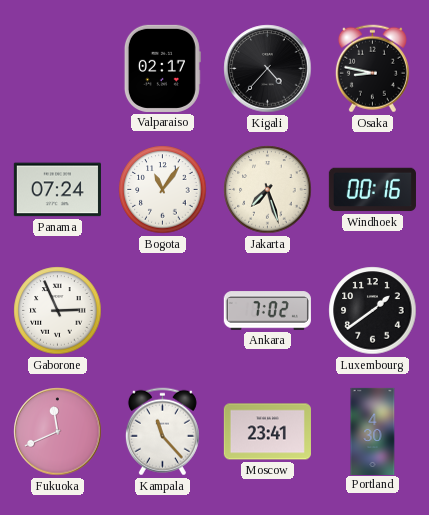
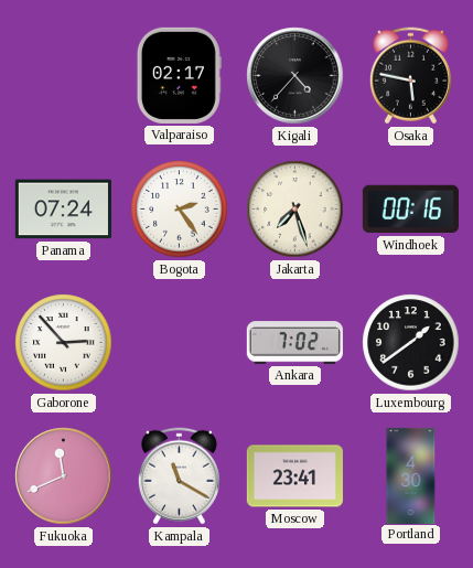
Osaka: 8:47 -> 5:47 (410, 76)
Bogota: 11:06 -> 2:24 (180, 210)
Gaborone: 2:56 -> 2:53 (64, 343)
Kampala: 11:23 -> 11:20 (179, 476)
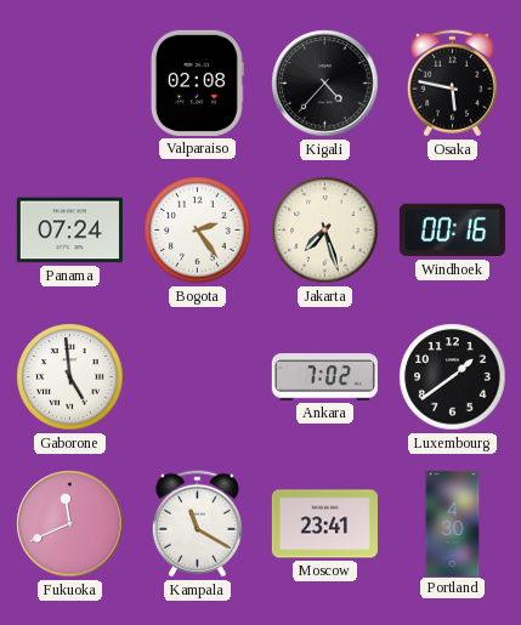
Valparaiso: 02:17 -> 02:08 (197, 83)
Gaborone: 2:53 -> 4:59 (70, 377)
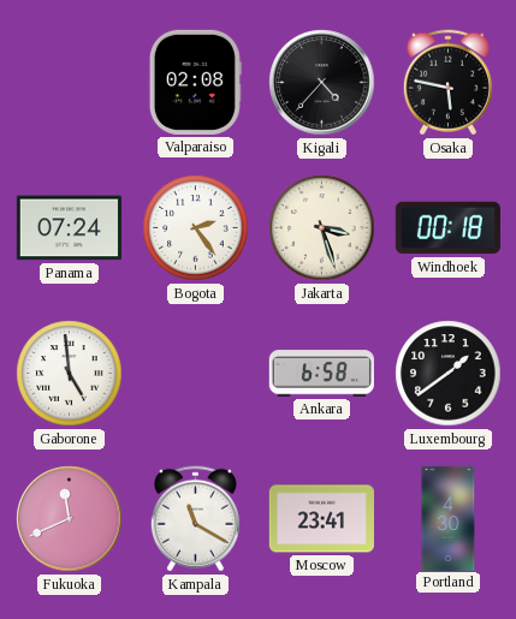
Jakarta: 7:27 -> 3:27 (322, 228)
Windhoek: 00:16 -> 00:18 (447, 228)
Ankara: 7:02 -> 6:58 (321, 374)
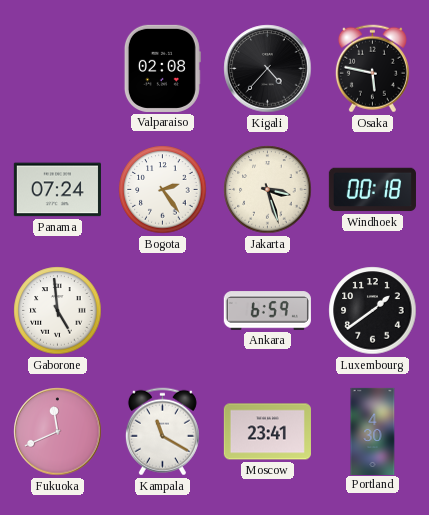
Ankara: 6:58 -> 6:59 (267, 311)
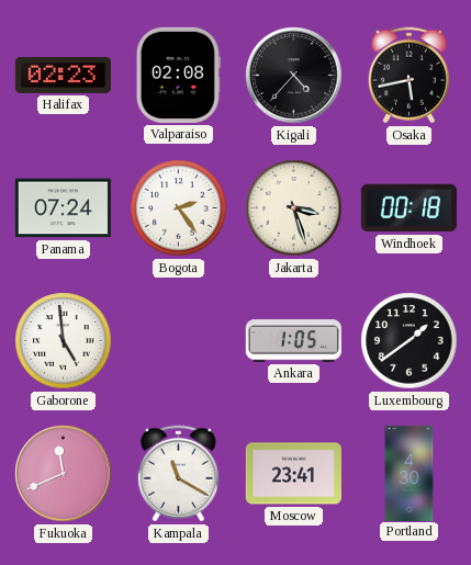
Halifax: none -> 02:23 (63, 75)
Osaka: 5:47 -> 5:43 (408, 76)
Ankara: 6:59 -> 1:05 (293, 341)
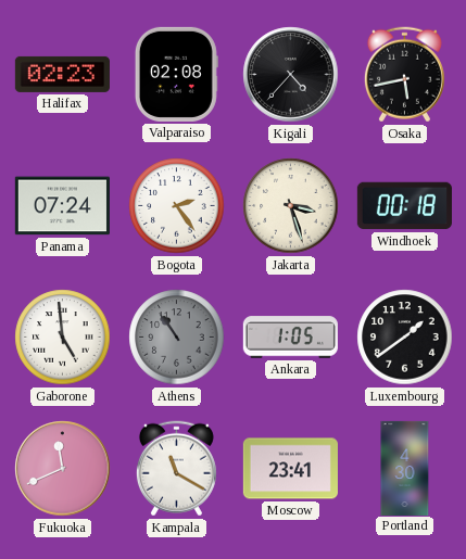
Athens: none -> 10:54 (177, 338)
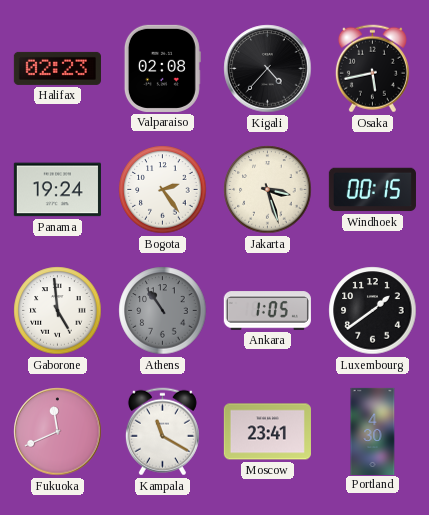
Panama: 07:24 -> 19:24 (57, 190)
Windhoek: 00:18 -> 00:15 (372, 190)
